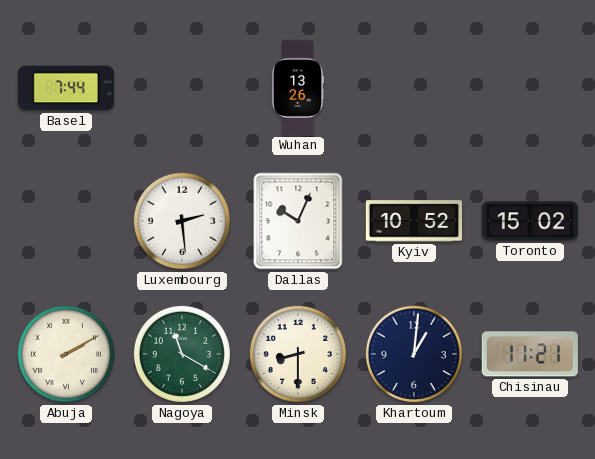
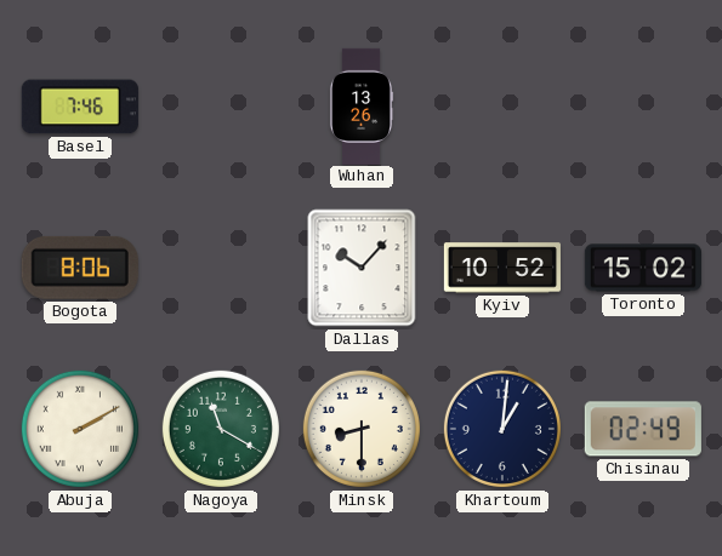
Basel: 7:44 -> 7:46 (80, 107)
Bogota: none -> 8:06 (80, 268)
Luxembourg: 2:29 -> none (182, 221)
Dallas: 10:04 -> 10:07 (362, 268)
Chisinau: 11:21 -> 02:49 (643, 429)
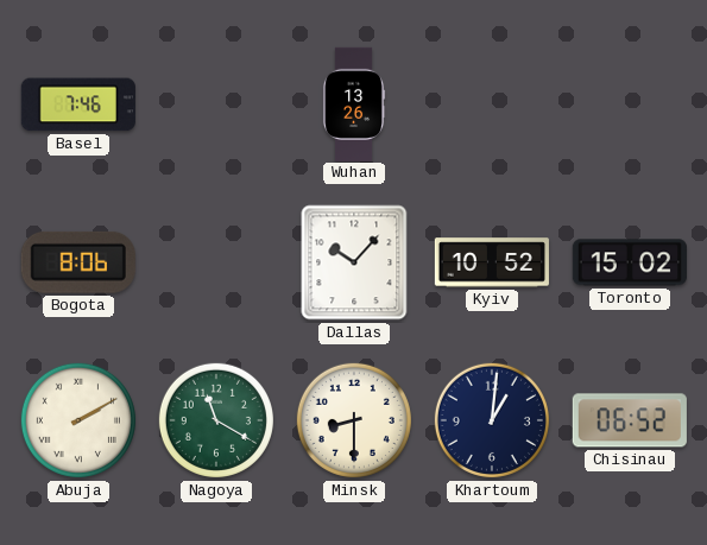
Chisinau: 02:49 -> 06:52 (630, 420)
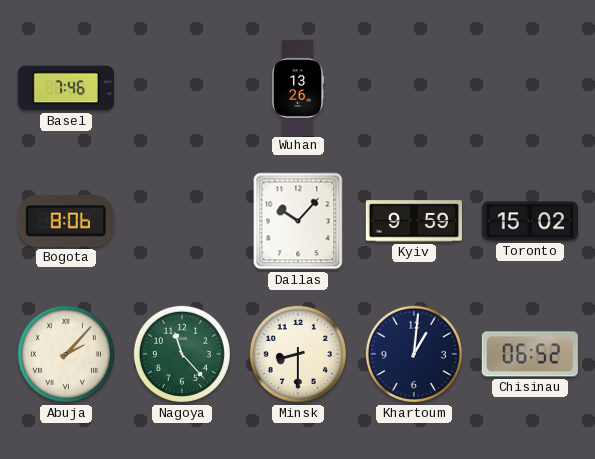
Kyiv: 10:52 -> 9:59 (414, 221)
Abuja: 2:10 -> 2:07 (66, 354)
Nagoya: 11:20 -> 11:23 (182, 354)
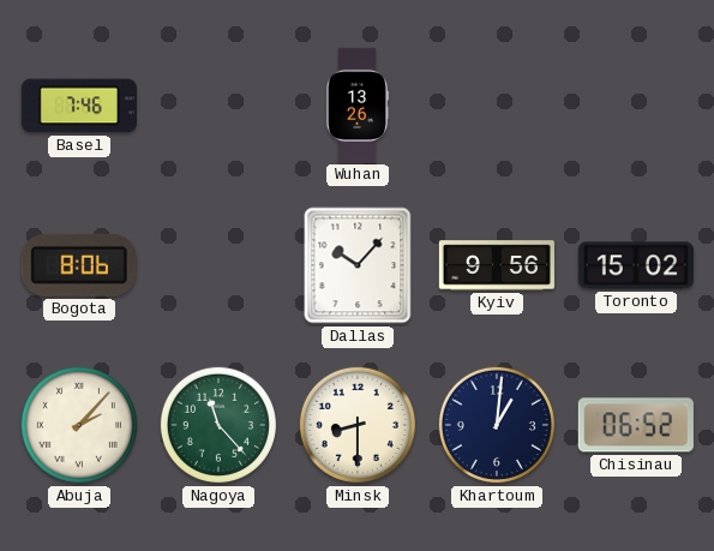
Kyiv: 9:59 -> 9:56 (497, 265)
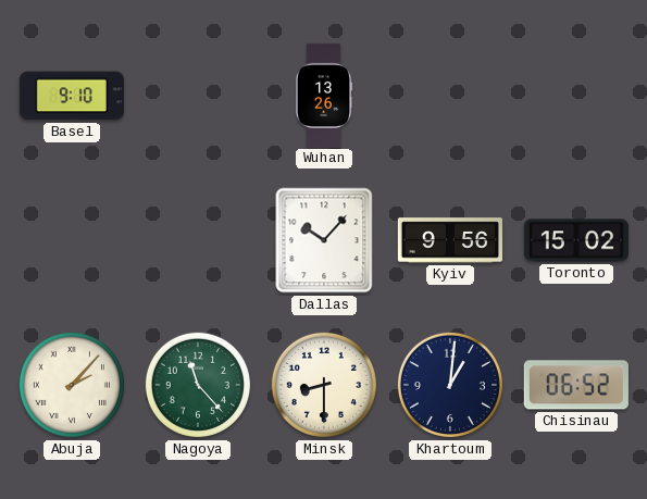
Basel: 7:46 -> 9:10 (72, 96)
Bogota: 8:06 -> none (79, 265)
